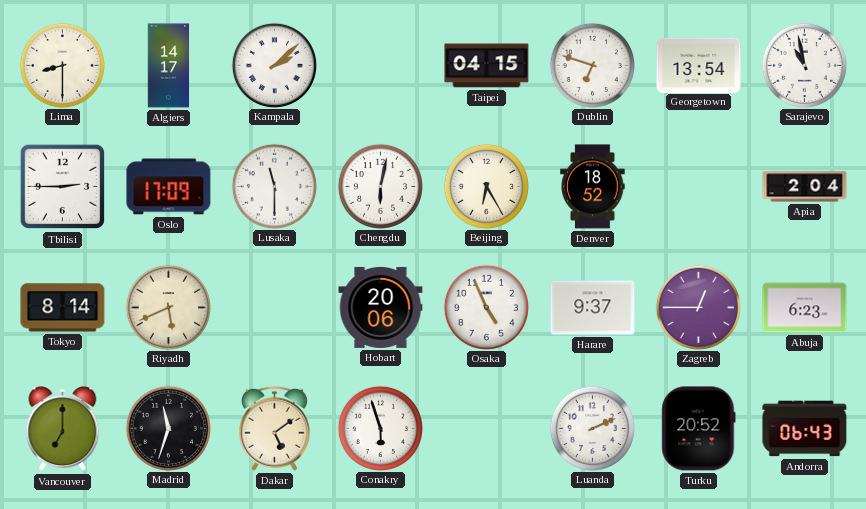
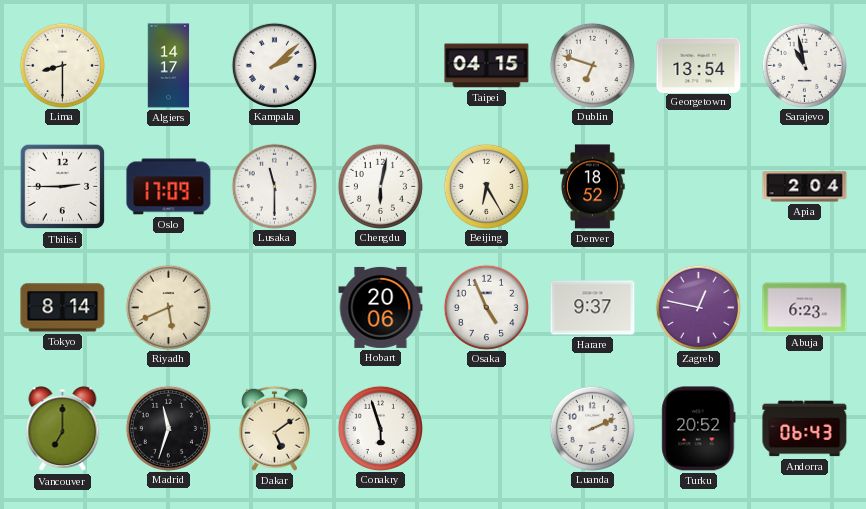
Zagreb: 12:45 -> 12:47 (698, 307)
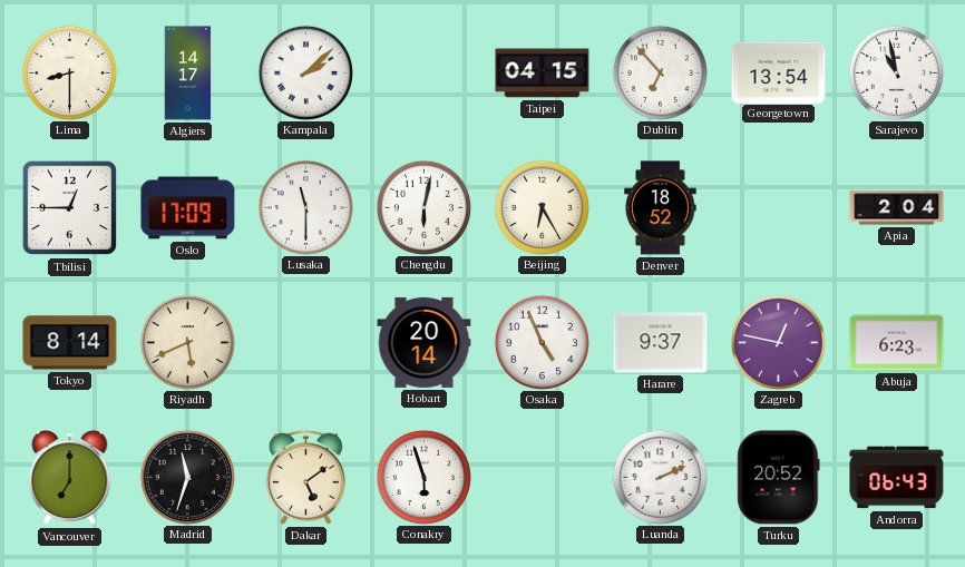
Dublin: 6:48 -> 6:53 (660, 72)
Tbilisi: 2:45 -> 12:45 (70, 208)
Hobart: 20:06 -> 20:14 (425, 342)
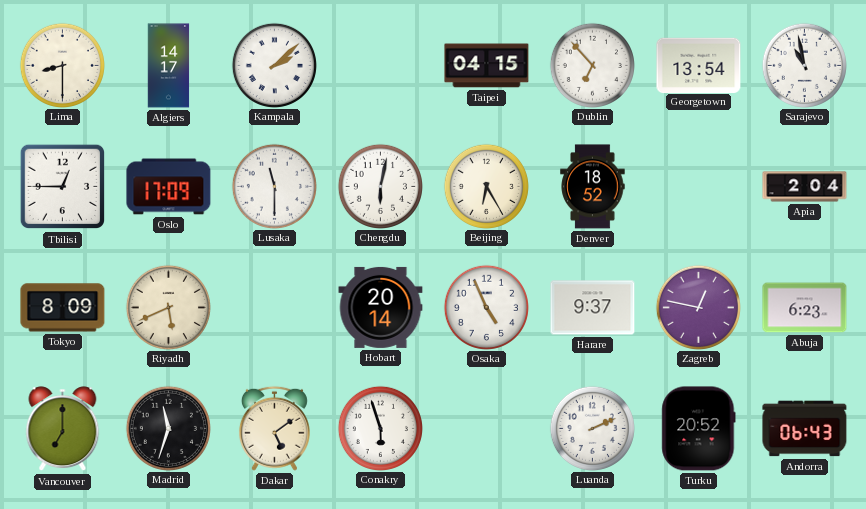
Tokyo: 8:14 -> 8:09 (63, 308)
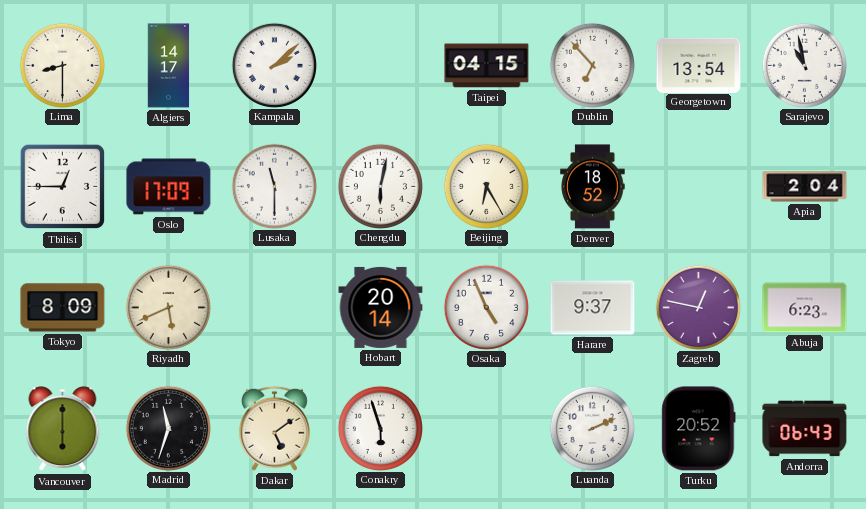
Vancouver: 7:00 -> 6:00 (63, 429)
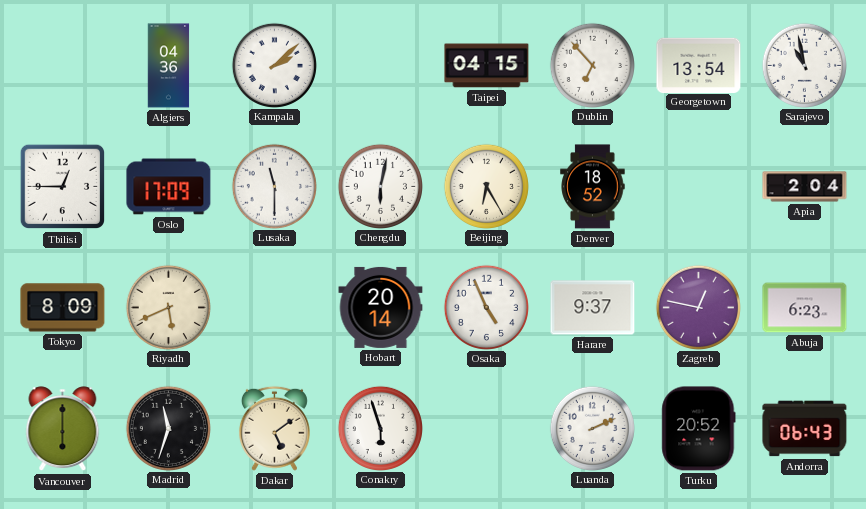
Lima: 8:30 -> none (62, 65)
Algiers: 14:17 -> 04:36 (169, 66)
